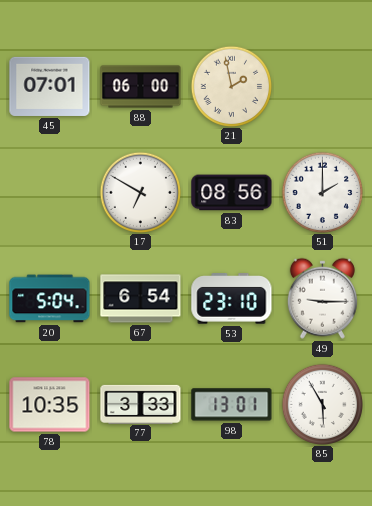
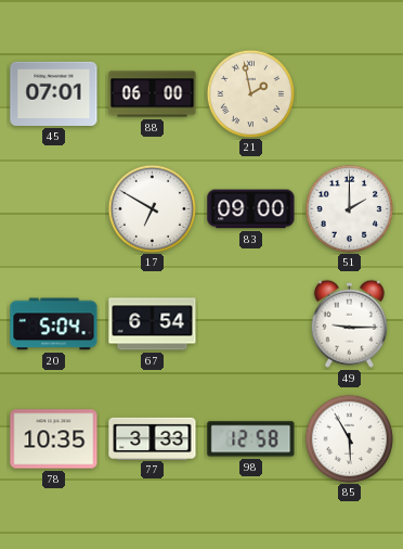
83: 08:56 -> 09:00 (251, 209)
53: 23:10 -> none (232, 299)
98: 13:01 -> 12:58 (251, 439)
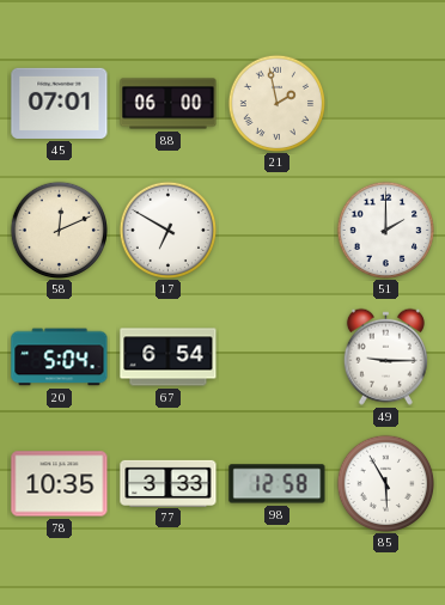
58: none -> 12:11 (59, 230)
83: 09:00 -> none (251, 209)
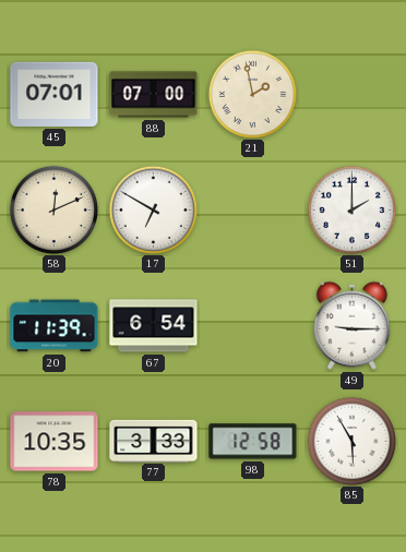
88: 06:00 -> 07:00 (154, 95)
20: 5:04 -> 11:39 (55, 326)
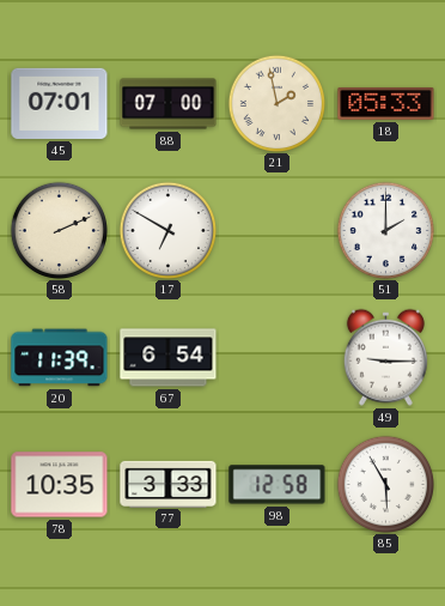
18: none -> 05:33 (386, 103)
58: 12:11 -> 2:11 (59, 230)
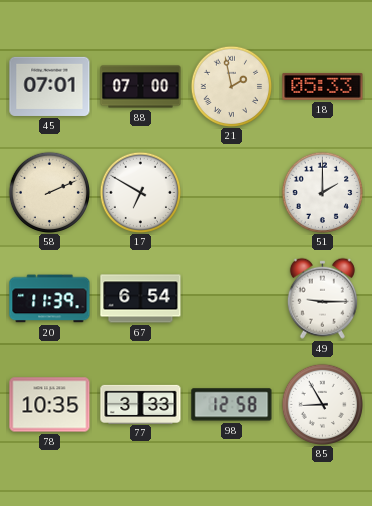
85: 5:55 -> 8:55 (322, 404)
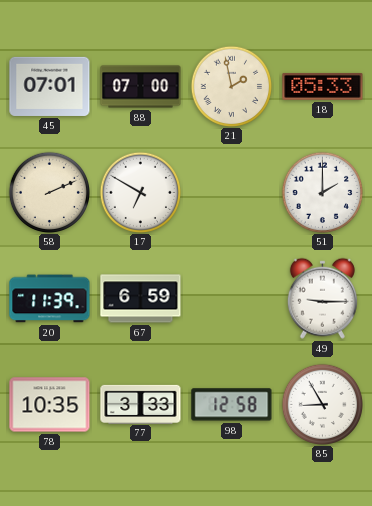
67: 6:54 -> 6:59 (141, 299)
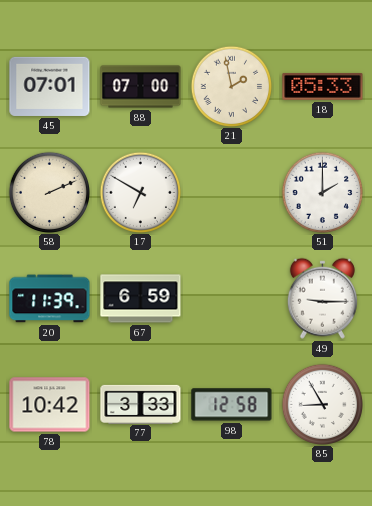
78: 10:35 -> 10:42 (50, 405)
